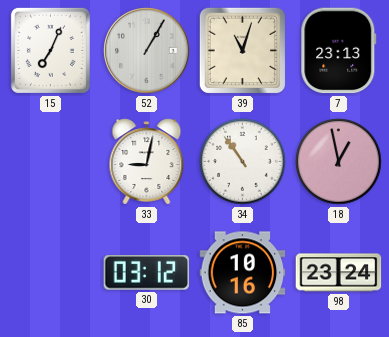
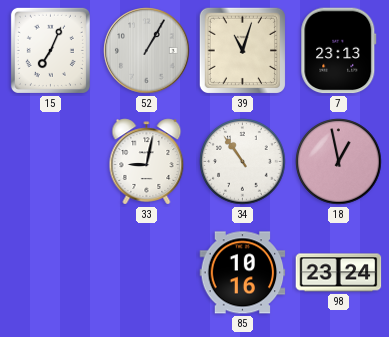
30: 03:12 -> none (147, 273)
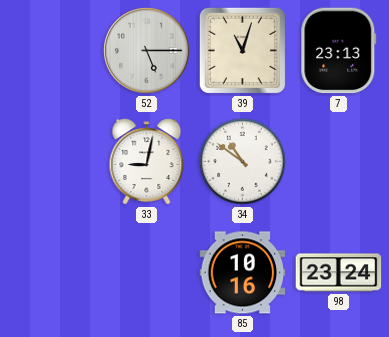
15: 7:04 -> none (50, 50)
52: 1:05 -> 5:15 (147, 51)
34: 10:54 -> 10:51 (243, 162)
18: 12:58 -> none (339, 162)
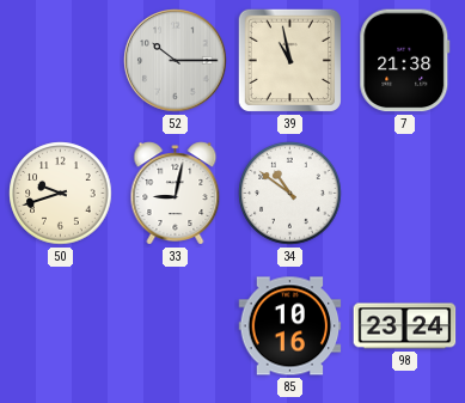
52: 5:15 -> 10:15 (176, 61)
39: 11:03 -> 10:58 (289, 60)
7: 23:13 -> 21:38 (405, 61)
50: none -> 9:42 (61, 194)
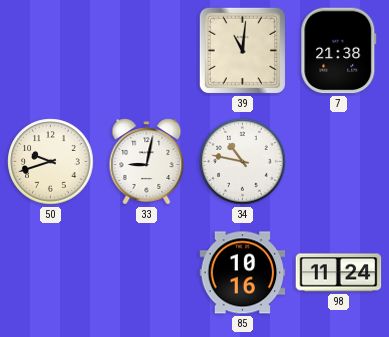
52: 10:15 -> none (176, 61)
39: 10:58 -> 11:01 (242, 50)
34: 10:51 -> 10:47 (243, 162)
98: 23:24 -> 11:24 (339, 273)
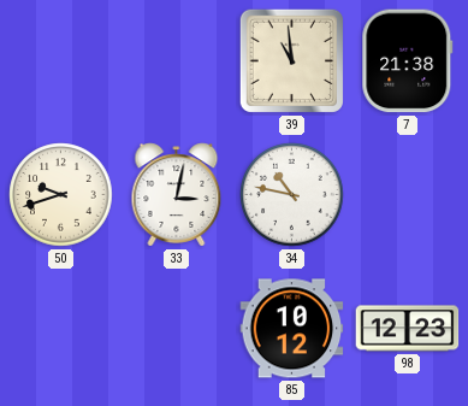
39: 11:01 -> 10:59 (291, 60)
33: 9:02 -> 3:02 (177, 195)
85: 10:16 -> 10:12 (292, 329)
98: 11:24 -> 12:23 (408, 329)
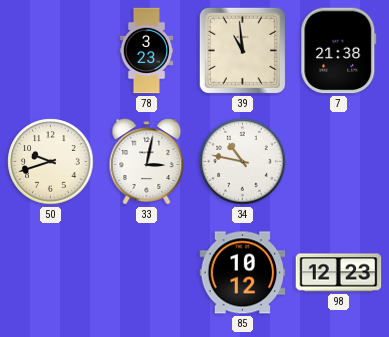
78: none -> 3:23 (147, 51)
